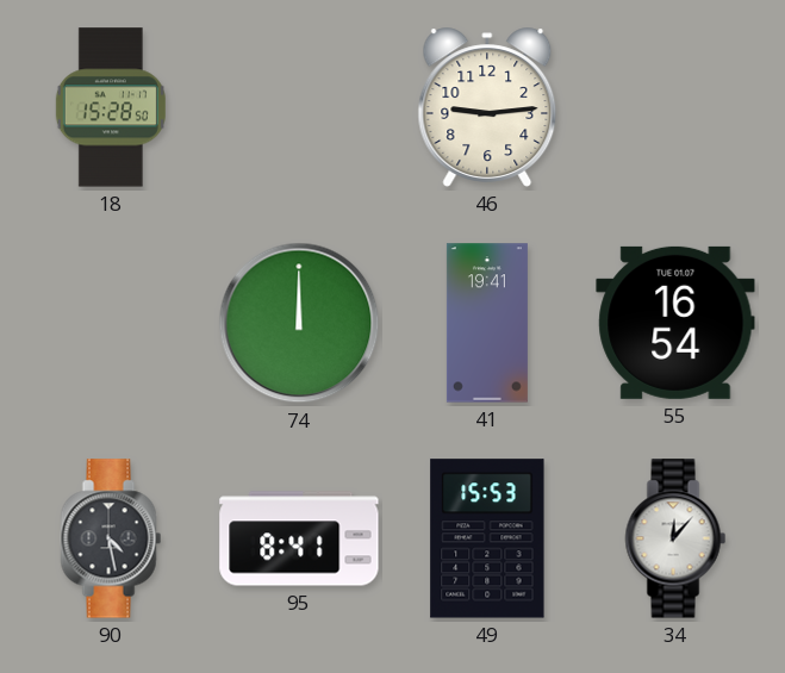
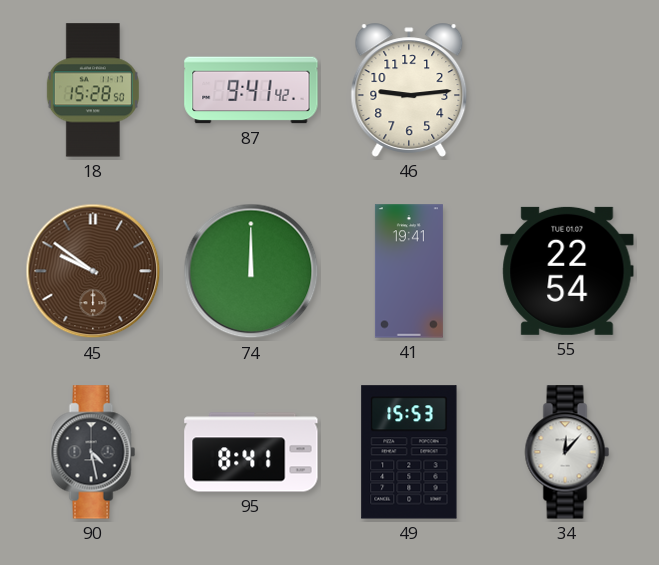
87: none -> 9:41 (251, 90)
45: none -> 9:51 (93, 271)
55: 16:54 -> 22:54 (567, 271)
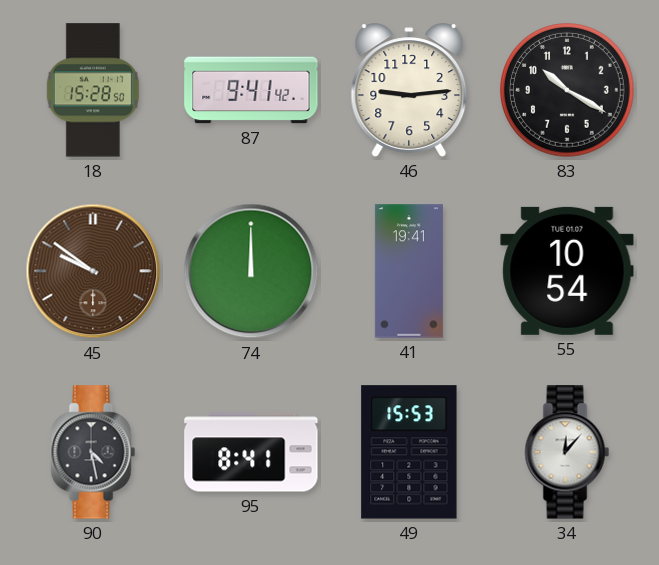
83: none -> 10:20 (568, 91)
55: 22:54 -> 10:54 (567, 271)
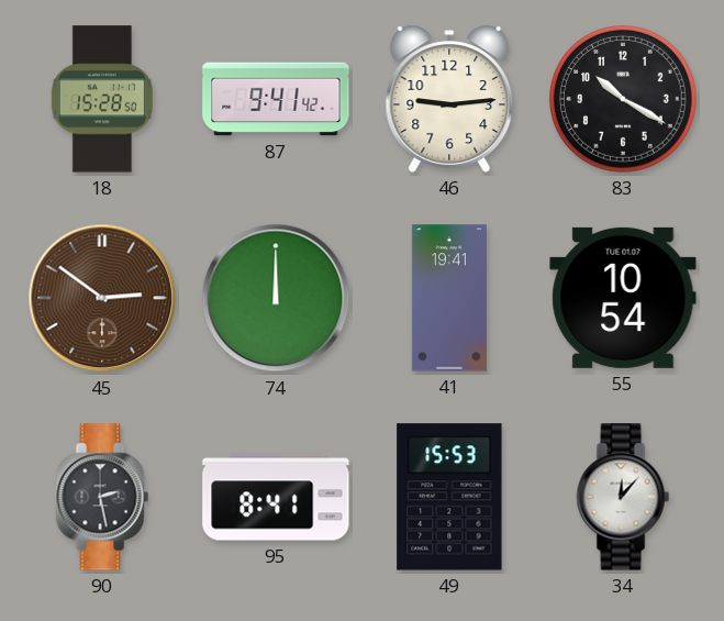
45: 9:51 -> 2:51 (102, 298)
90: 4:28 -> 2:28 (102, 497)
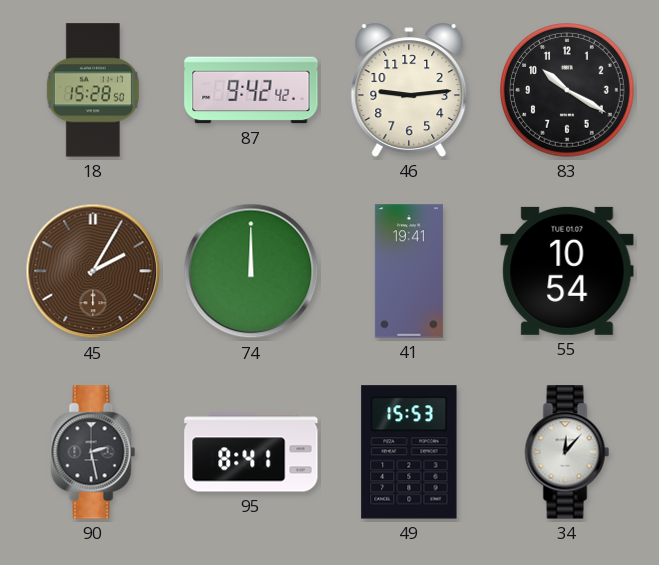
87: 9:41 -> 9:42 (251, 90)
45: 2:51 -> 2:05 (93, 271)
